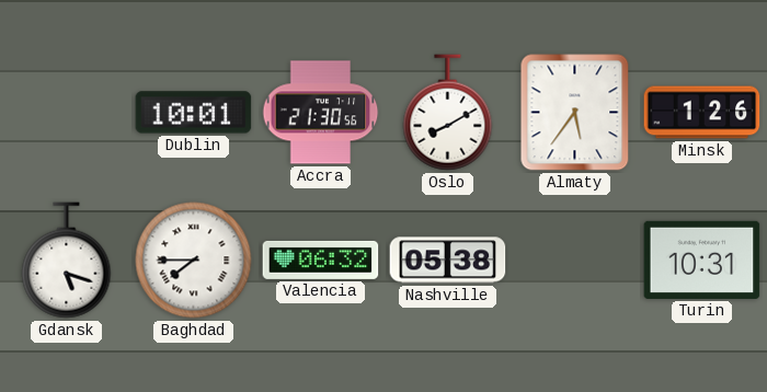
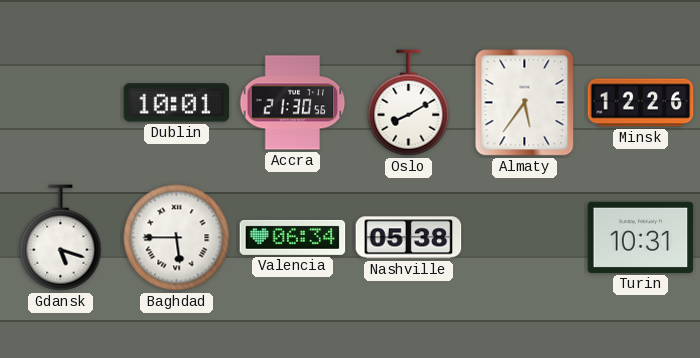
Minsk: 1:26 -> 12:26 (641, 103)
Baghdad: 7:45 -> 5:45 (177, 238)
Valencia: 06:32 -> 06:34 (293, 237)
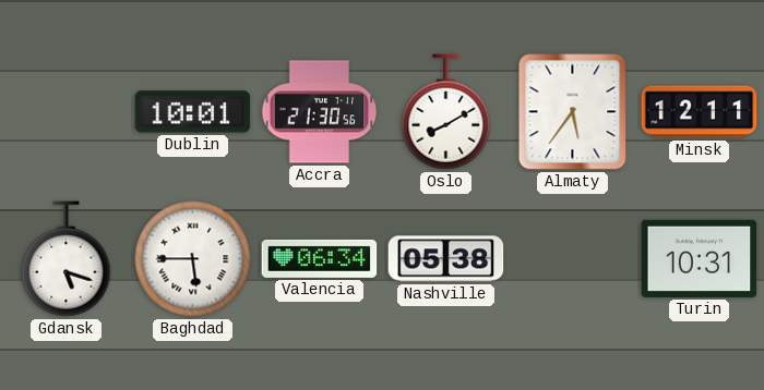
Minsk: 12:26 -> 12:11 (700, 112)
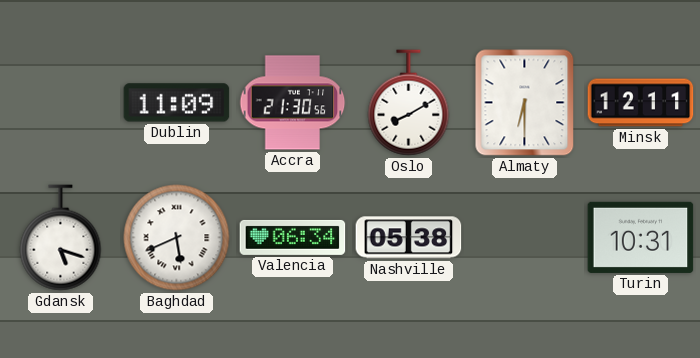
Dublin: 10:01 -> 11:09 (177, 103)
Almaty: 5:36 -> 6:30 (525, 103)
Baghdad: 5:45 -> 5:41 (177, 238)
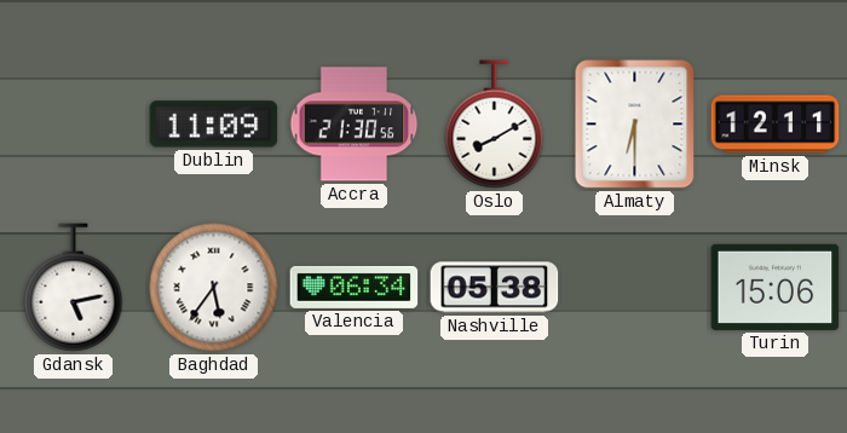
Gdansk: 5:18 -> 5:13 (74, 288)
Baghdad: 5:41 -> 5:36 (214, 288)
Turin: 10:31 -> 15:06 (776, 287)
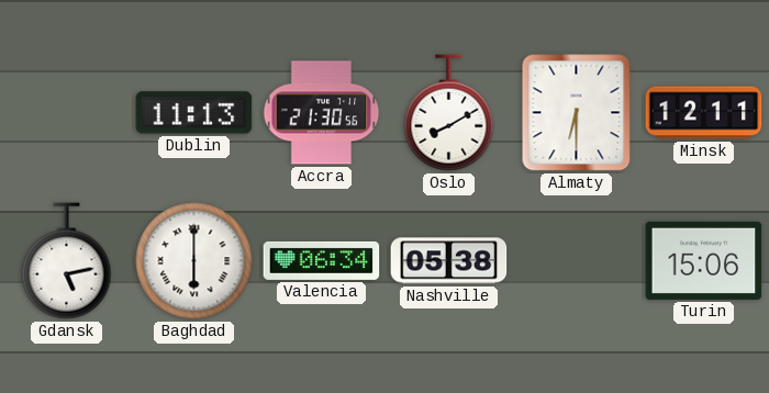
Dublin: 11:09 -> 11:13 (194, 113)
Baghdad: 5:36 -> 6:00 (194, 261)
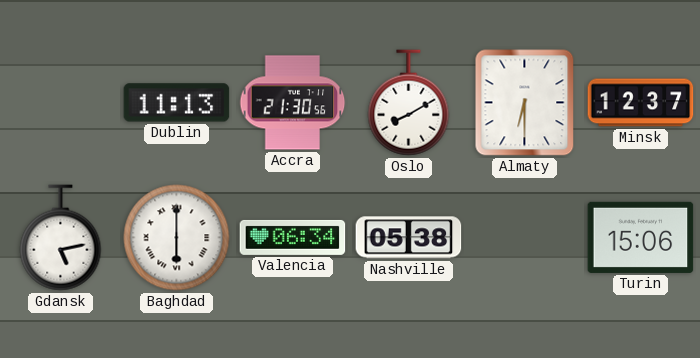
Minsk: 12:11 -> 12:37 (641, 103)
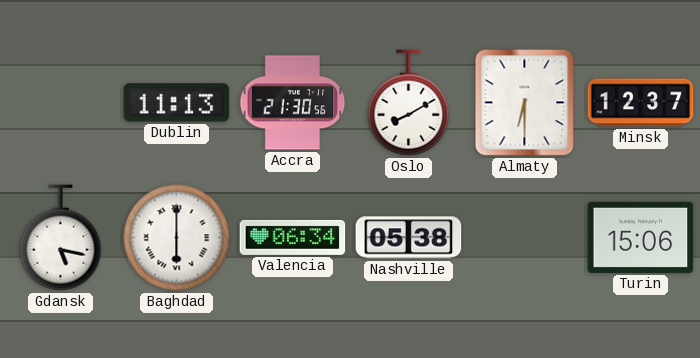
Gdansk: 5:13 -> 5:17 (61, 238)
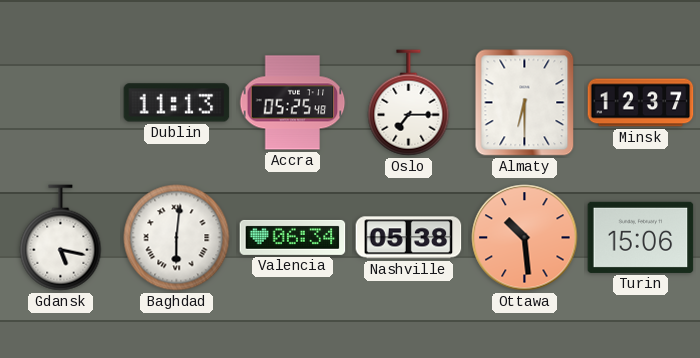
Accra: 21:30 -> 05:25 (293, 103)
Oslo: 8:10 -> 7:15 (409, 103)
Baghdad: 6:00 -> 6:01 (177, 238)
Ottawa: none -> 10:29 (525, 238)
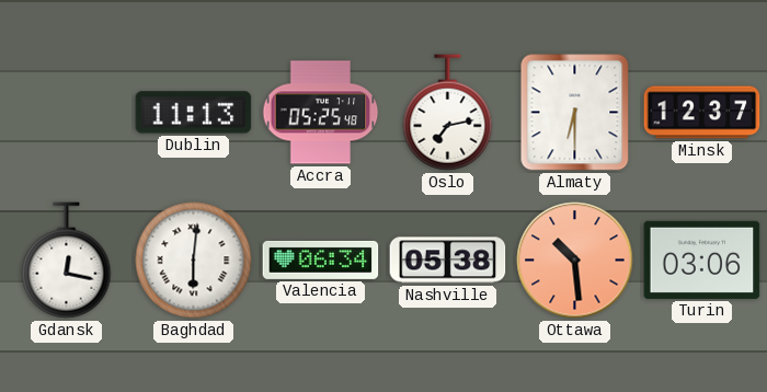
Oslo: 7:15 -> 7:13 (448, 113)
Gdansk: 5:17 -> 12:17 (67, 261)
Turin: 15:06 -> 03:06 (702, 260)
